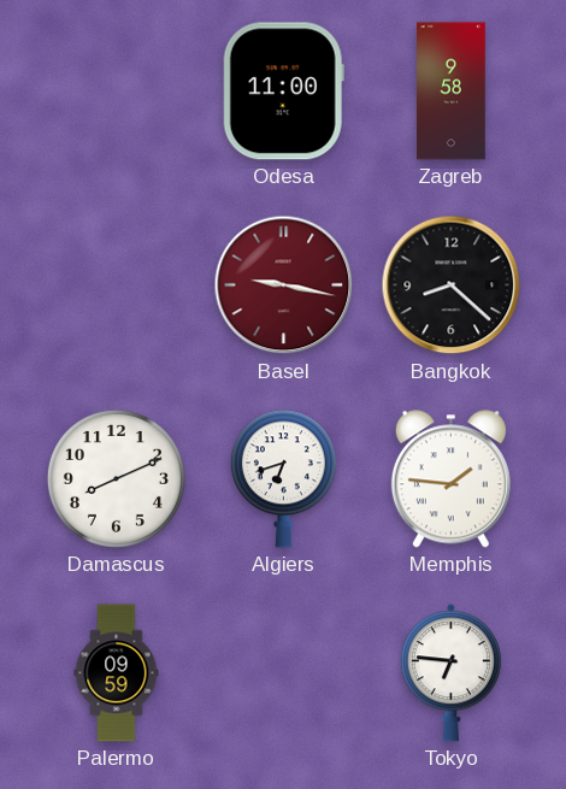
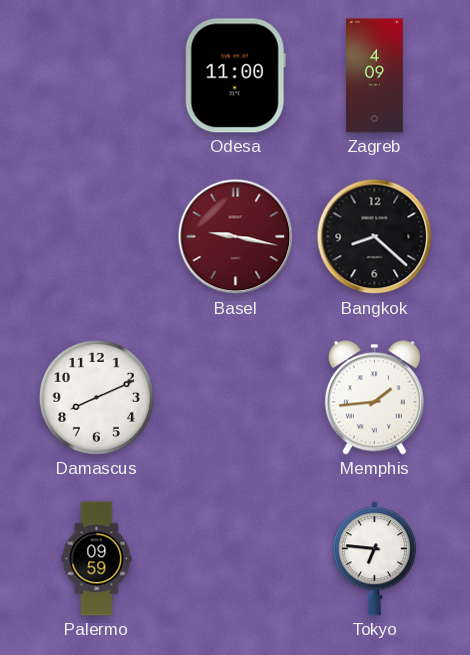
Zagreb: 9:58 -> 4:09 (375, 76)
Algiers: 6:42 -> none (283, 479)
Memphis: 1:46 -> 1:44 (374, 398)
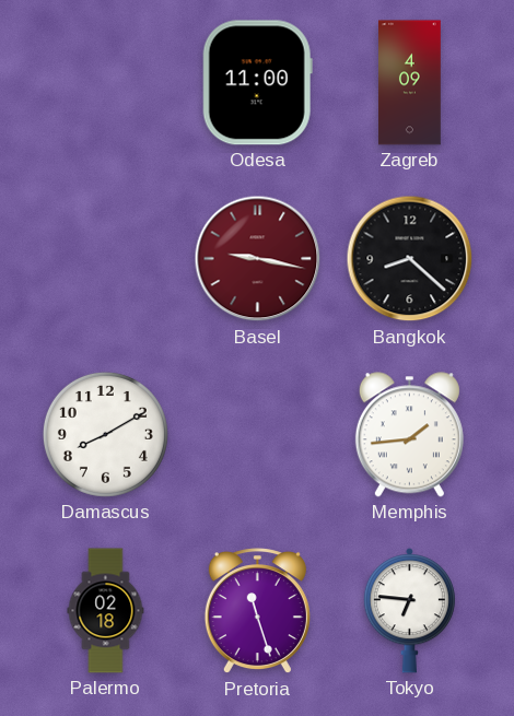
Damascus: 8:11 -> 8:10 (105, 434)
Palermo: 09:59 -> 02:18 (106, 611)
Pretoria: none -> 11:27 (257, 611)
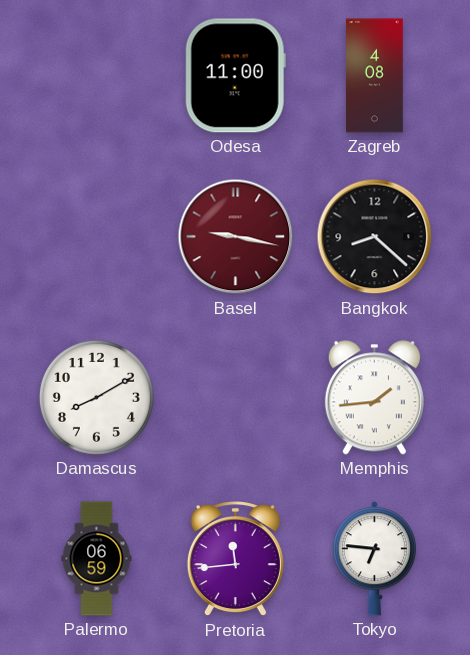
Zagreb: 4:09 -> 4:08 (375, 76)
Palermo: 02:18 -> 06:59 (97, 559)
Pretoria: 11:27 -> 11:44 (235, 559)
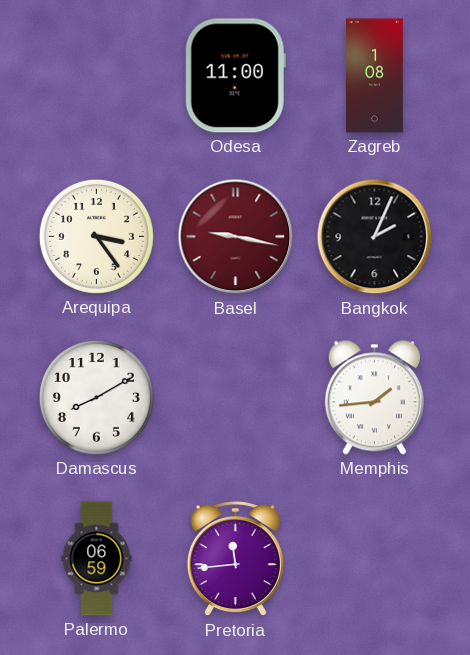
Zagreb: 4:08 -> 1:08 (375, 76)
Arequipa: none -> 3:24 (96, 236)
Bangkok: 8:22 -> 2:04 (375, 237)
Tokyo: 6:46 -> none (374, 559)
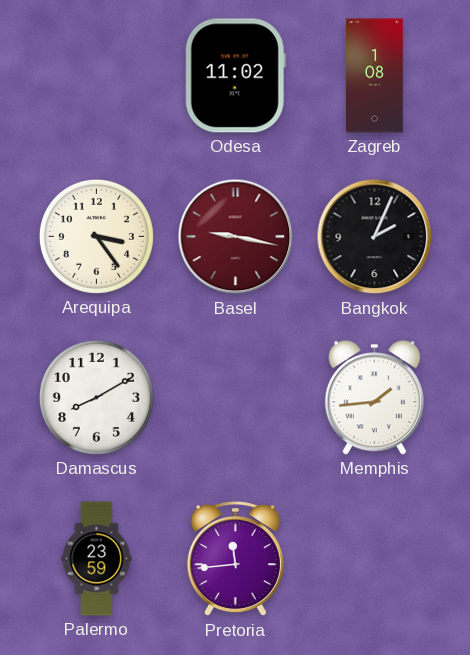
Odesa: 11:00 -> 11:02 (235, 76)
Palermo: 06:59 -> 23:59 (97, 559)
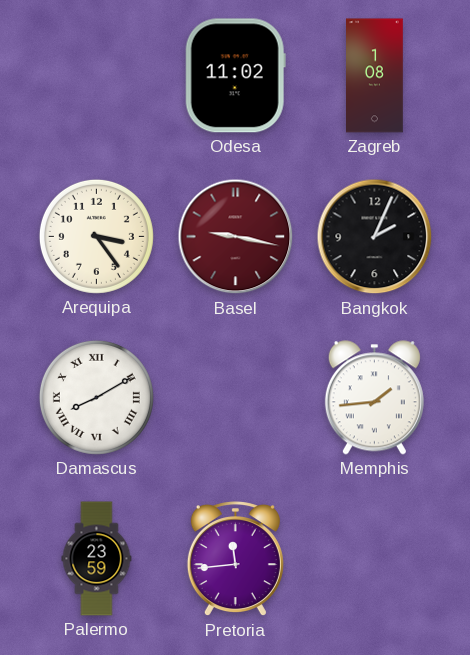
Damascus numerals: Arabic -> Roman (96, 397)
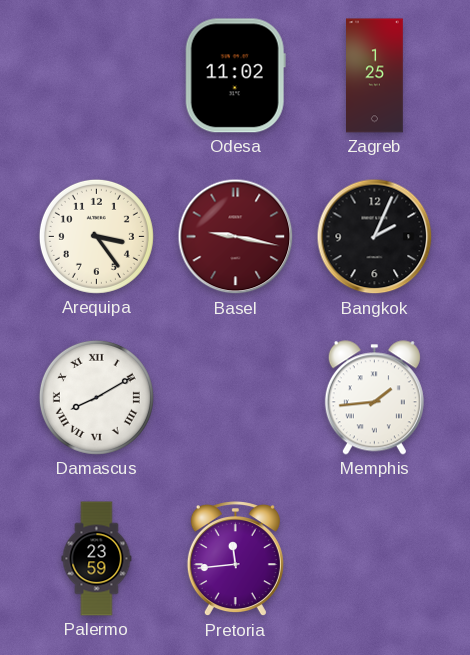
Zagreb: 1:08 -> 1:25 (375, 76)
